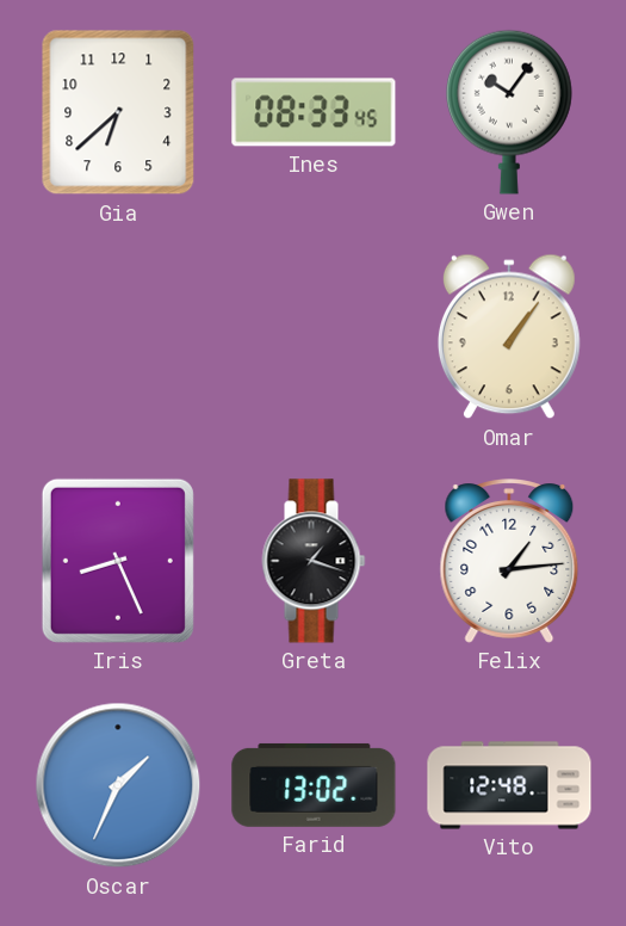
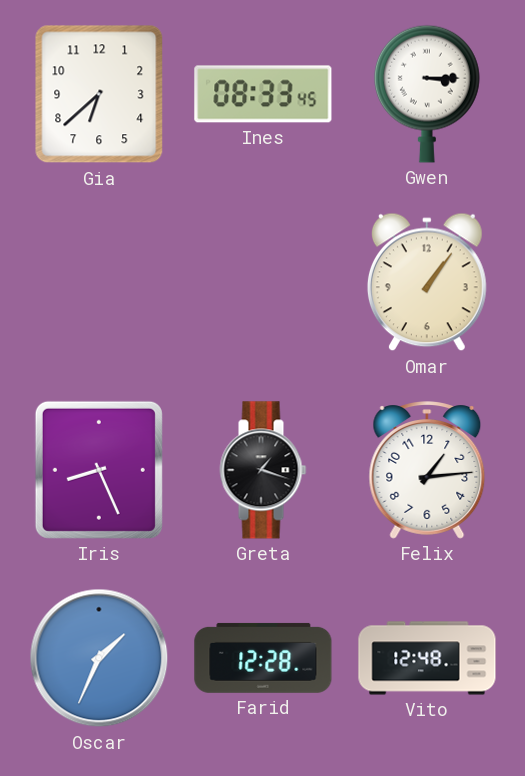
Gwen: 10:06 -> 3:15 (427, 94)
Farid: 13:02 -> 12:28 (263, 658)
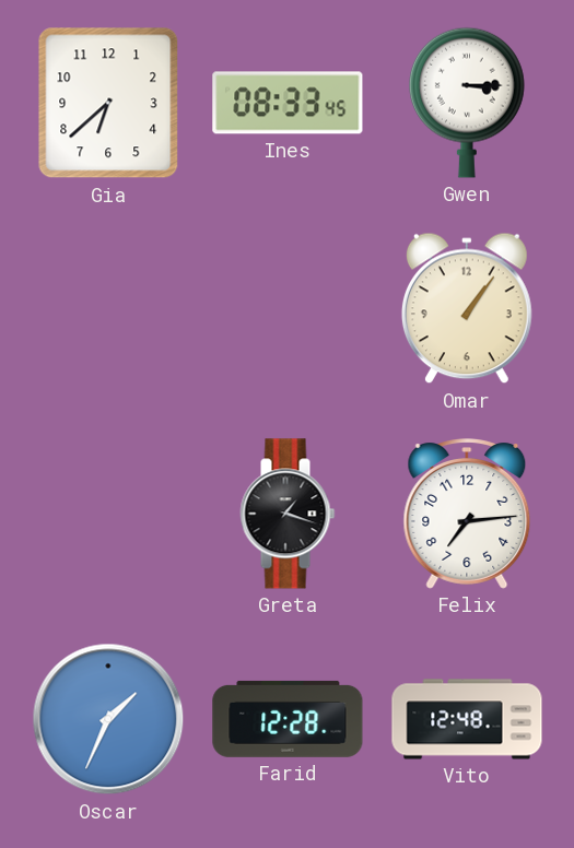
Iris: 8:26 -> none (99, 470)
Felix: 1:14 -> 7:14 (467, 514)
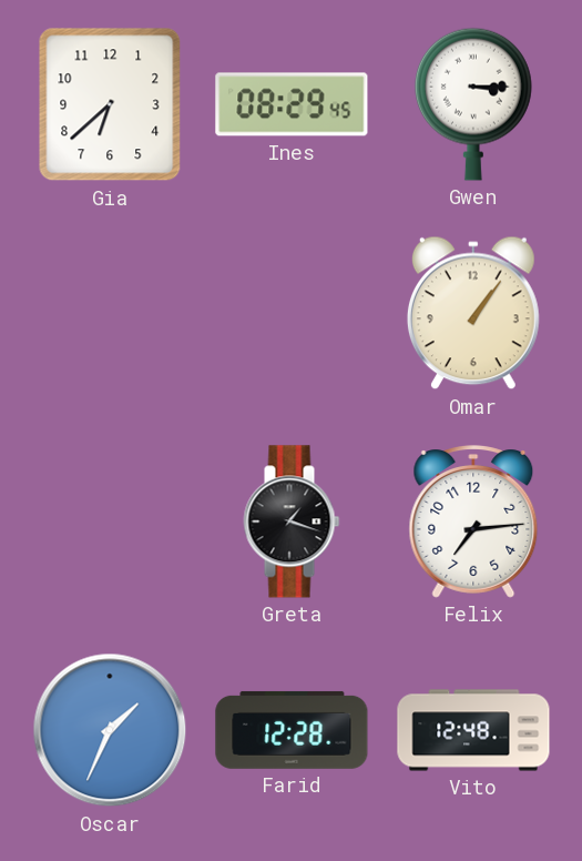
Ines: 08:33 -> 08:29 (292, 104)
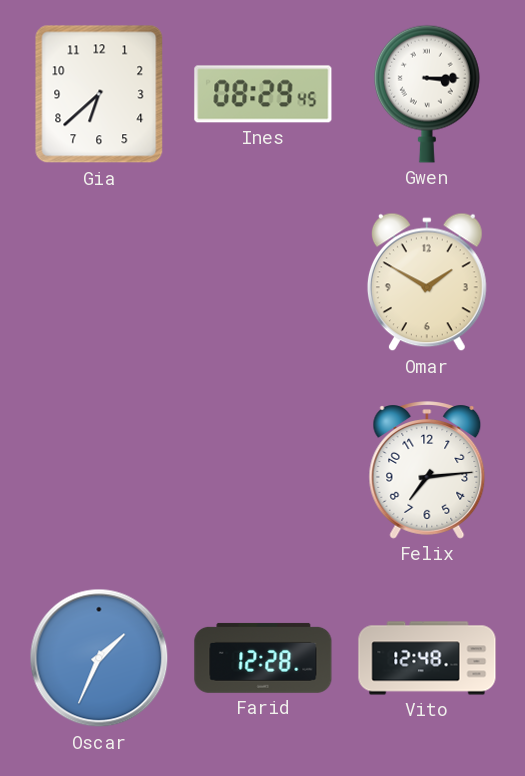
Omar: 1:06 -> 1:50 (427, 282)
Greta: 1:18 -> none (292, 521)
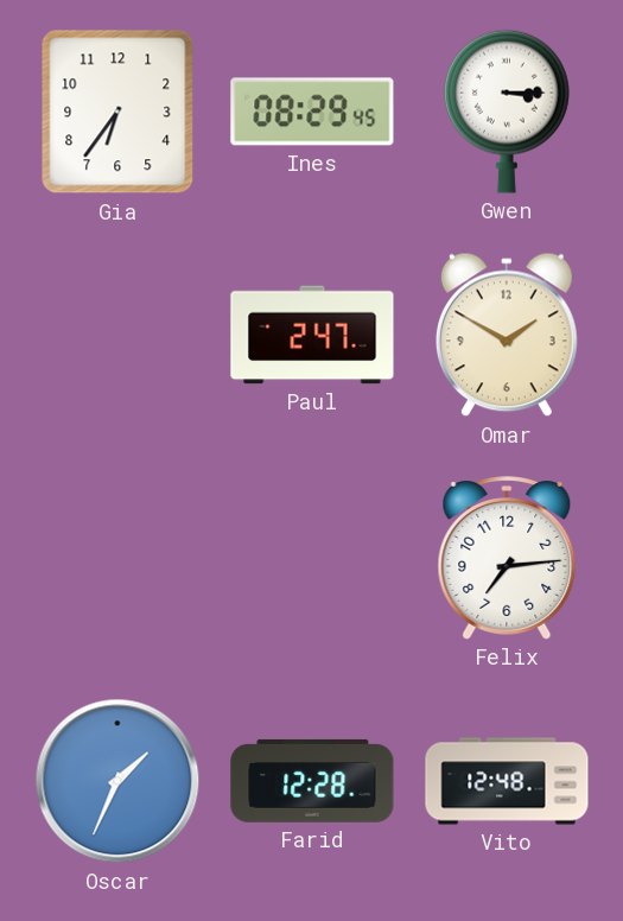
Gia: 6:38 -> 6:36 (117, 112)
Paul: none -> 2:47 (312, 335)
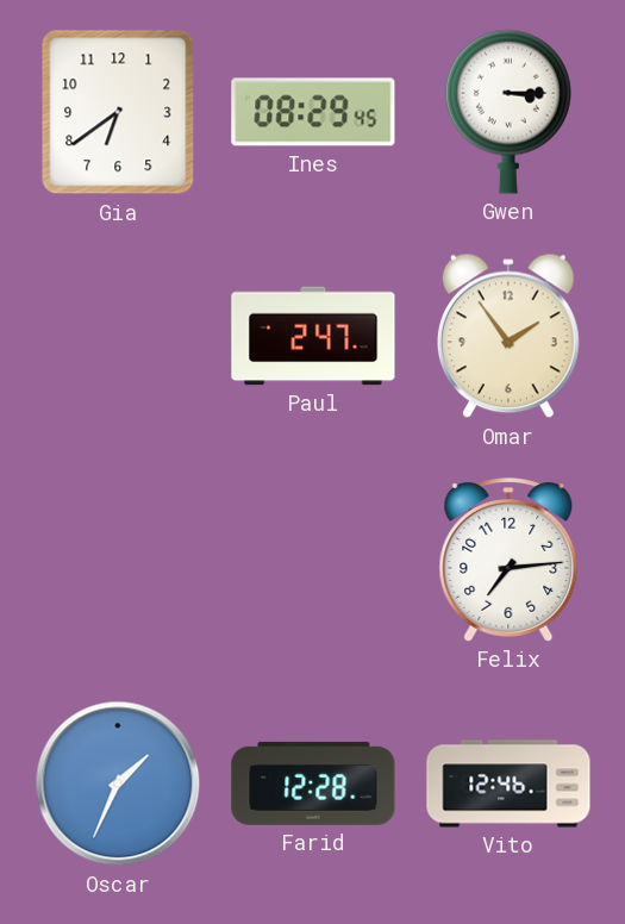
Gia: 6:36 -> 6:39 (118, 112)
Omar: 1:50 -> 1:54 (508, 336)
Vito: 12:48 -> 12:46 (508, 783)
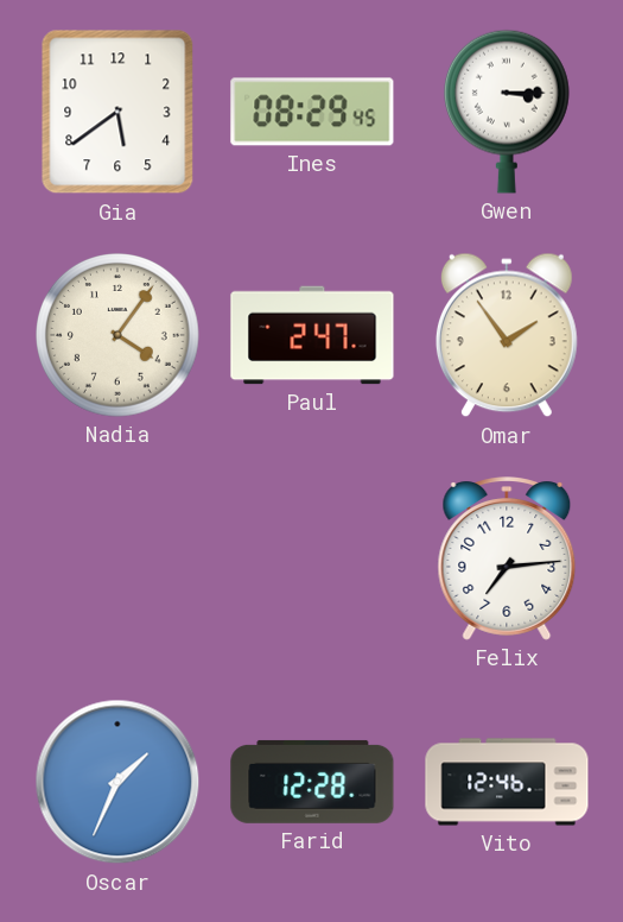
Gia: 6:39 -> 5:39 (117, 112)
Nadia: none -> 4:06 (119, 336)
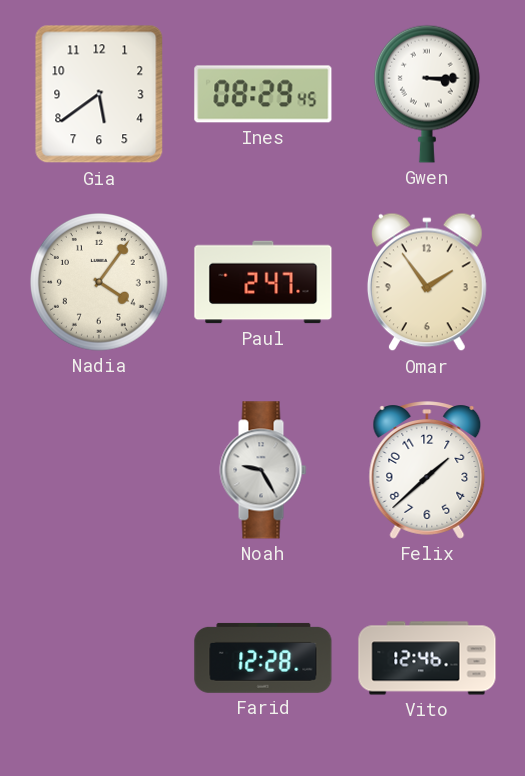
Noah: none -> 9:25 (263, 470)
Felix: 7:14 -> 1:38 (427, 470)
Oscar: 1:34 -> none (117, 782)
